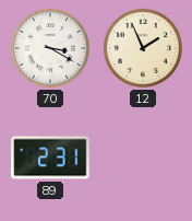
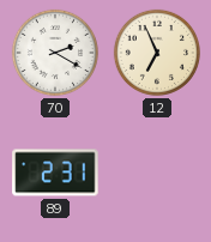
70: 3:20 -> 2:20 (55, 53)
12: 1:56 -> 6:56 (157, 53)
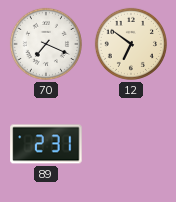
70: 2:20 -> 7:19 (46, 44)
12: 6:56 -> 6:51 (131, 44)
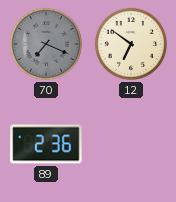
70 dial: white -> grey (46, 44)
89: 2:31 -> 2:36 (46, 144)
